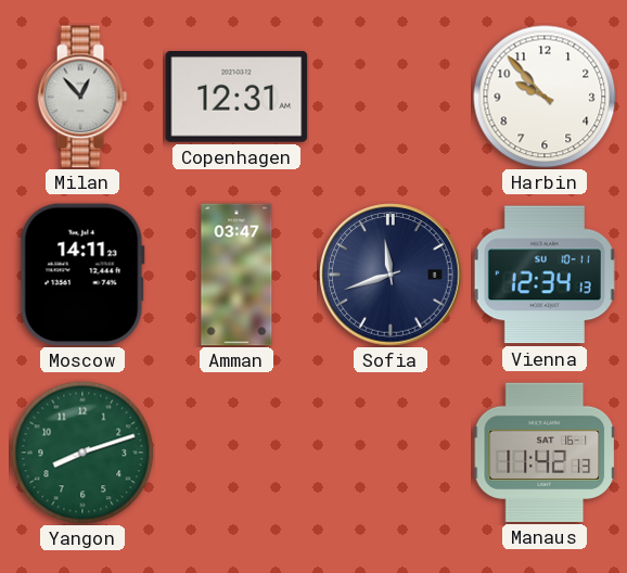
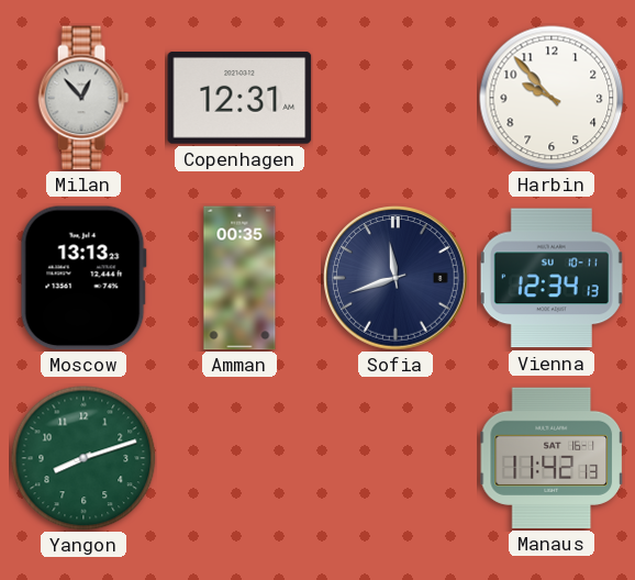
Moscow: 14:11 -> 13:13 (83, 278)
Amman: 03:47 -> 00:35 (239, 278)
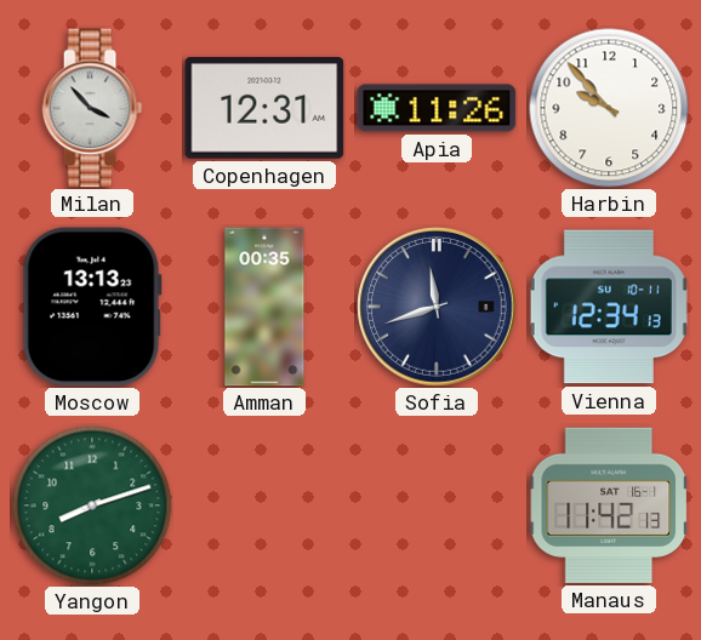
Milan: 12:53 -> 3:53 (92, 108)
Apia: none -> 11:26 (437, 108)
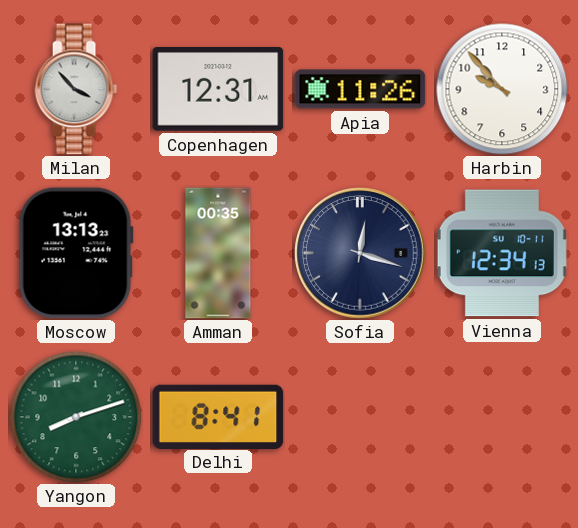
Sofia: 11:42 -> 12:18 (360, 253)
Delhi: none -> 8:41 (218, 416)
Manaus: 11:42 -> none (609, 505)
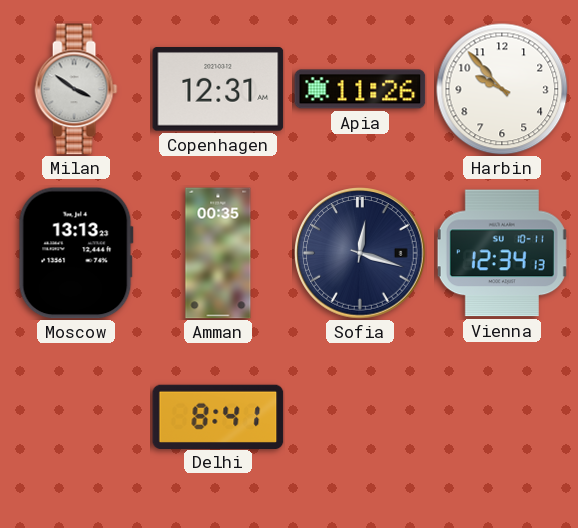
Milan: 3:53 -> 3:51 (76, 89)
Yangon: 8:12 -> none (76, 417)
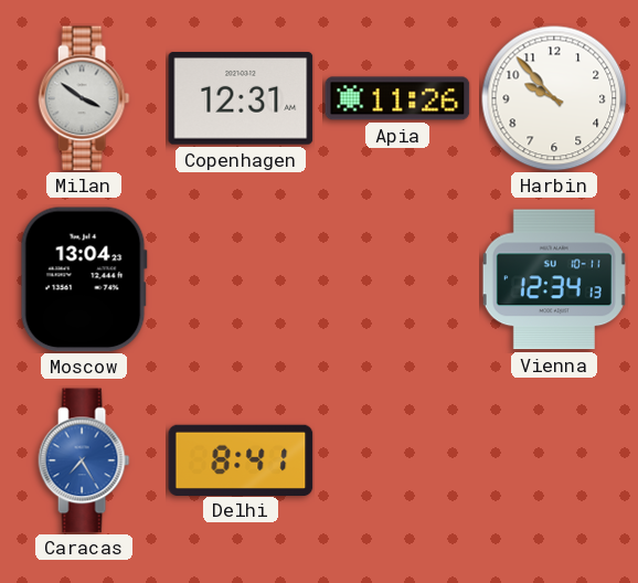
Moscow: 13:13 -> 13:04 (84, 279)
Amman: 00:35 -> none (218, 253)
Sofia: 12:18 -> none (360, 253)
Caracas: none -> 7:25 (84, 460)
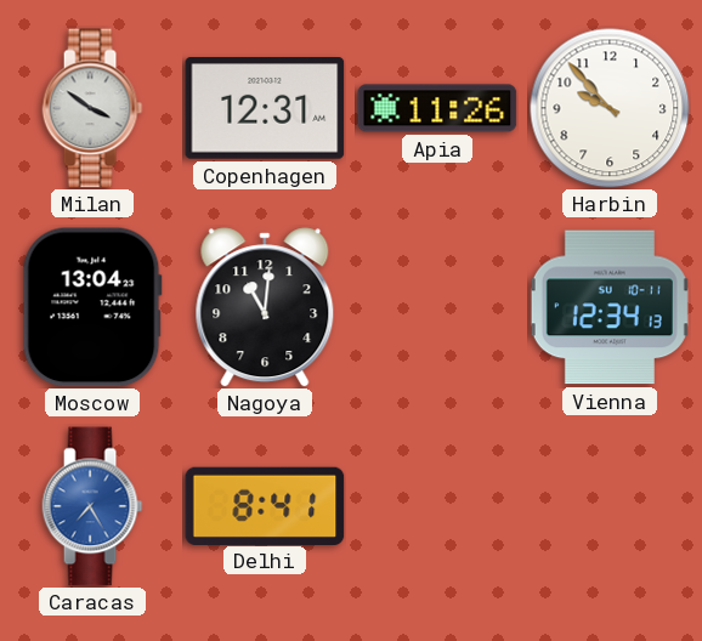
Nagoya: none -> 11:01 (265, 307)
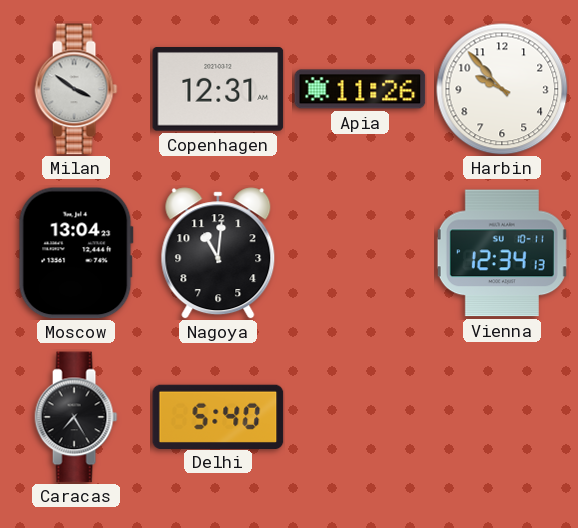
Caracas dial: blue -> black (76, 417)
Delhi: 8:41 -> 5:40 (218, 416)
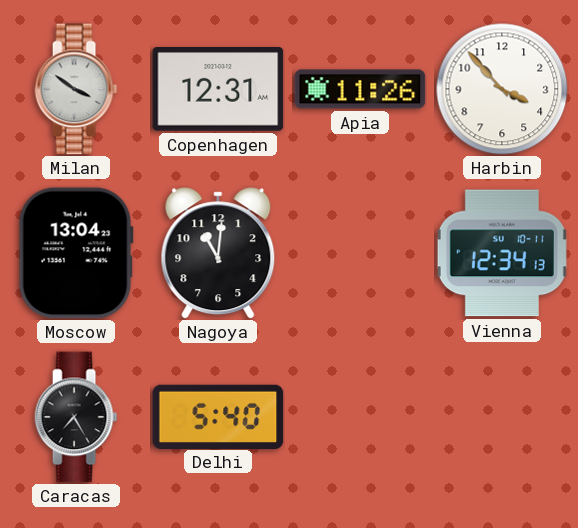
Harbin: 9:53 -> 3:53 (502, 89)
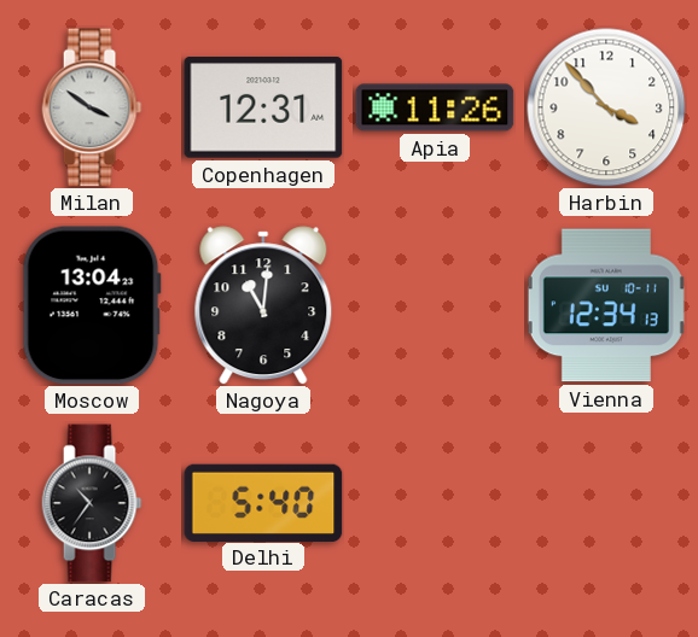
Caracas: 7:25 -> 10:36 (92, 503)
